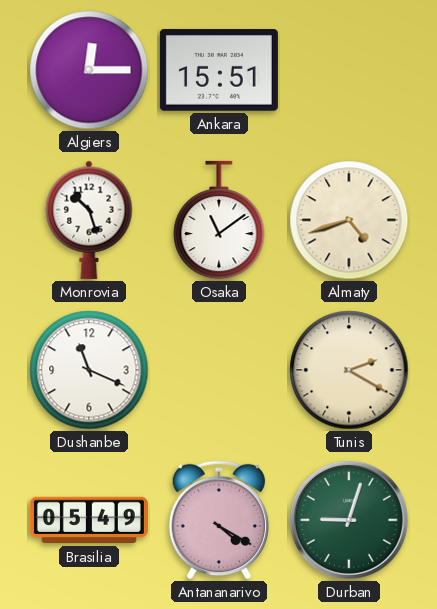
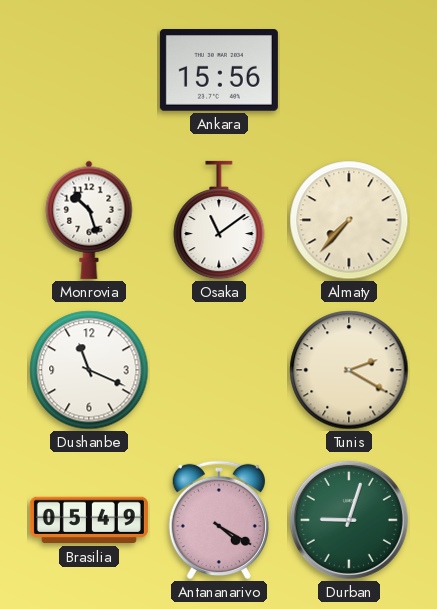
Algiers: 12:15 -> none (89, 70)
Ankara: 15:51 -> 15:56 (219, 70)
Almaty: 4:42 -> 7:37 (349, 220)
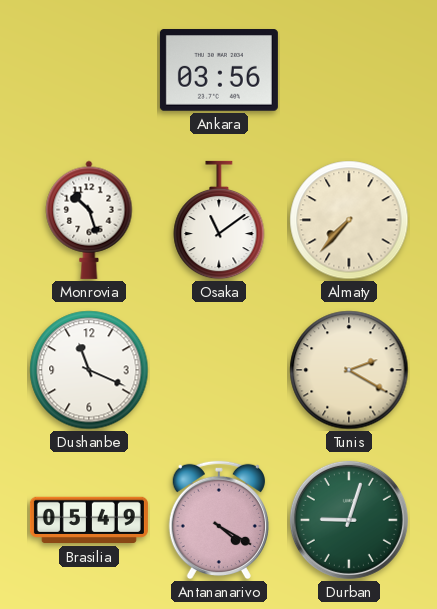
Ankara: 15:56 -> 03:56 (219, 70)
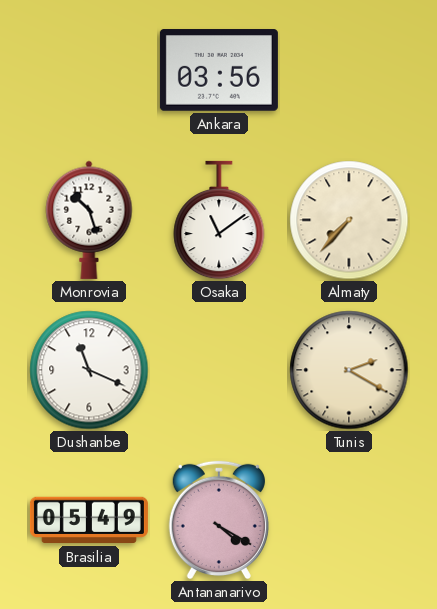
Durban: 9:03 -> none (349, 520)
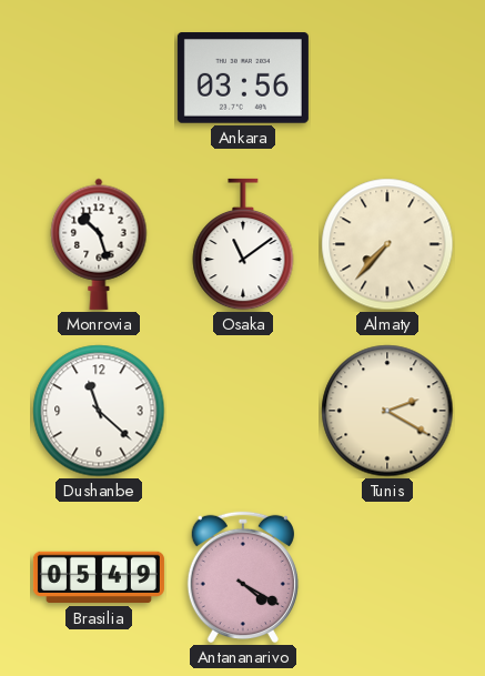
Dushanbe: 11:19 -> 11:22 (99, 411)
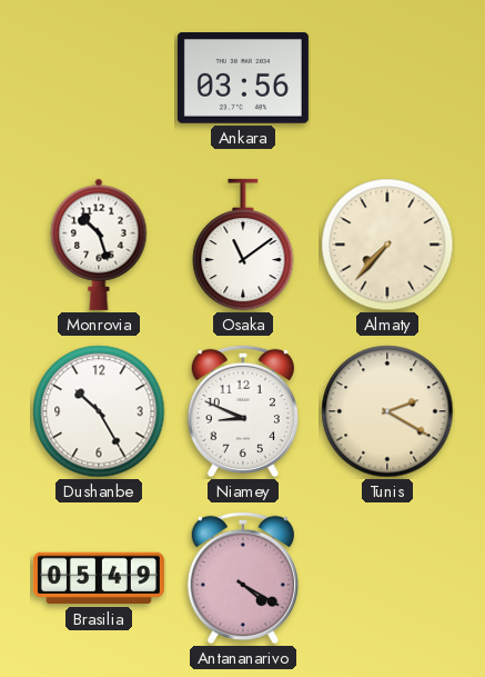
Dushanbe: 11:22 -> 10:25 (99, 411)
Niamey: none -> 8:49 (243, 411)
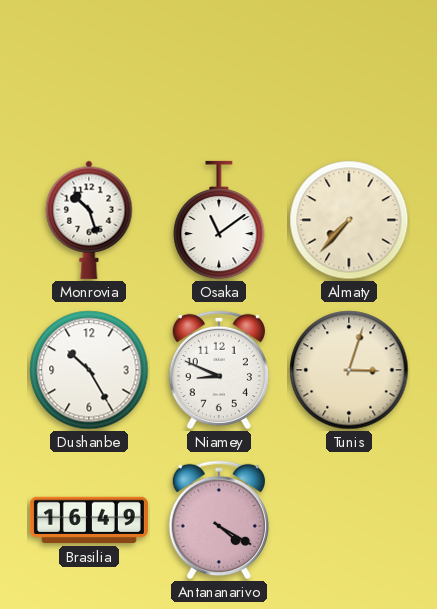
Ankara: 03:56 -> none (243, 78)
Tunis: 2:20 -> 3:03 (349, 370)
Brasilia: 05:49 -> 16:49 (89, 520)
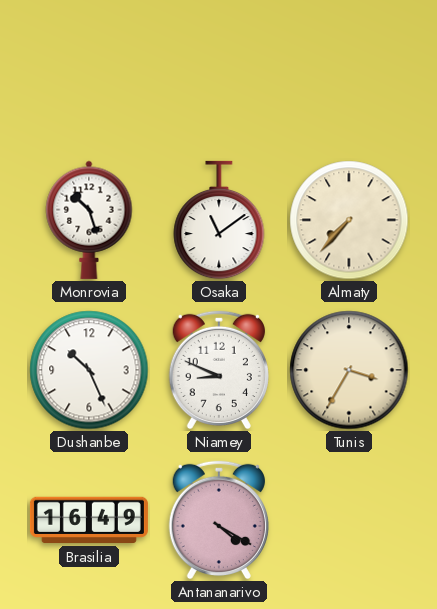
Dushanbe: 10:25 -> 10:26 (89, 370)
Tunis: 3:03 -> 3:35 (349, 370)
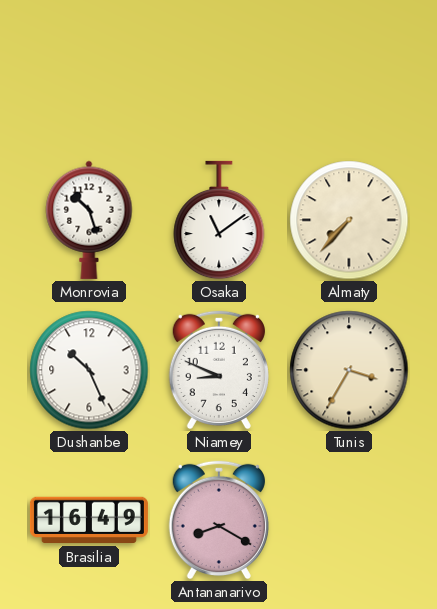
Antananarivo: 4:20 -> 8:20 (219, 520)
